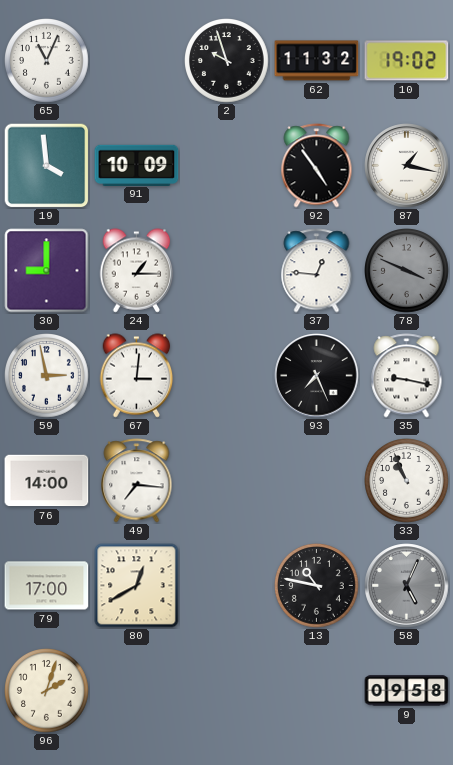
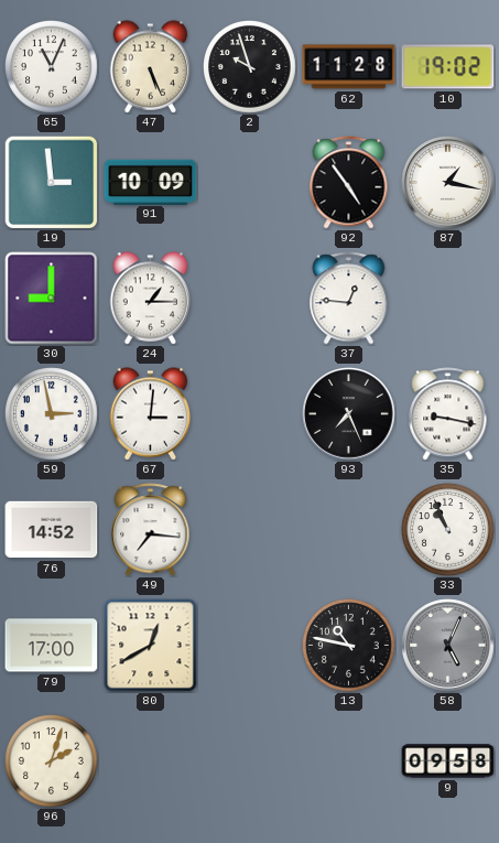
47: none -> 5:26 (151, 67)
62: 11:32 -> 11:28 (349, 67)
19: 3:59 -> 2:59 (51, 182)
78: 3:49 -> none (407, 271)
76: 14:00 -> 14:52 (52, 530)
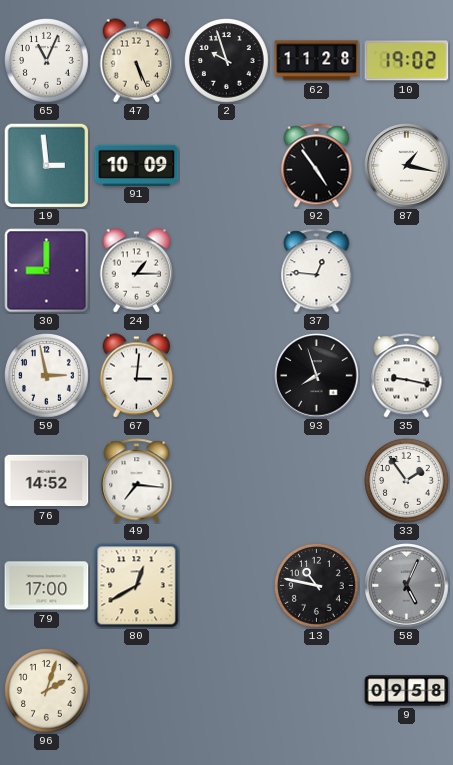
93: 7:26 -> 7:57 (317, 376)
33: 10:56 -> 1:54 (407, 481)
